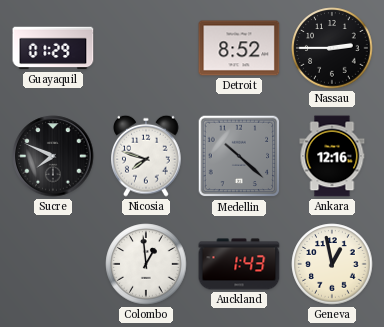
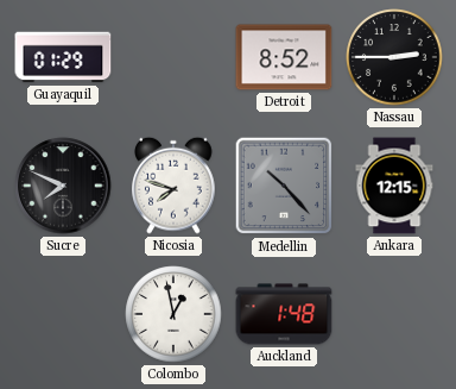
Medellin: 10:22 -> 10:23 (284, 186)
Ankara: 12:16 -> 12:15 (394, 186)
Colombo: 12:59 -> 12:58 (173, 314)
Auckland: 1:43 -> 1:48 (284, 314)
Geneva: 12:58 -> none (332, 264)
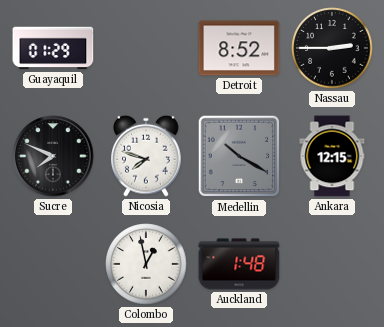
Medellin: 10:23 -> 10:20 (239, 156)
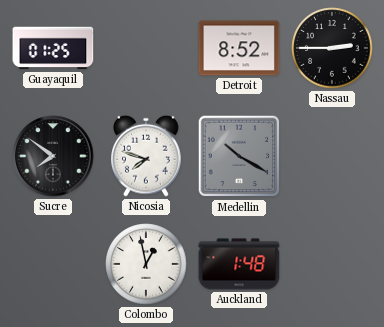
Guayaquil: 01:29 -> 01:25 (53, 48)
Sucre: 7:49 -> 7:51 (53, 156)
Ankara: 12:15 -> none (332, 156)
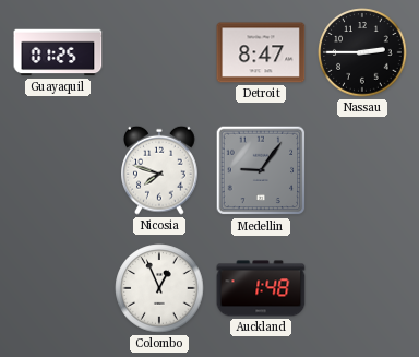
Detroit: 8:52 -> 8:47 (261, 52)
Sucre: 7:51 -> none (53, 156)
Medellin: 10:20 -> 9:06 (261, 170)
Colombo: 12:58 -> 12:56 (159, 288)
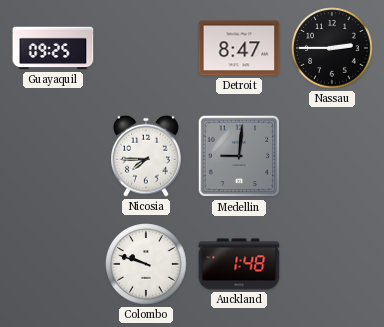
Guayaquil: 01:25 -> 09:25 (53, 48)
Nicosia: 7:48 -> 7:45 (146, 156)
Medellin: 9:06 -> 9:01 (239, 156)
Colombo: 12:56 -> 9:48 (146, 264)
